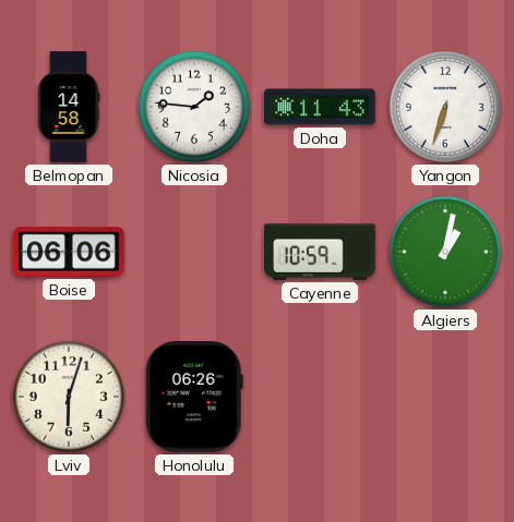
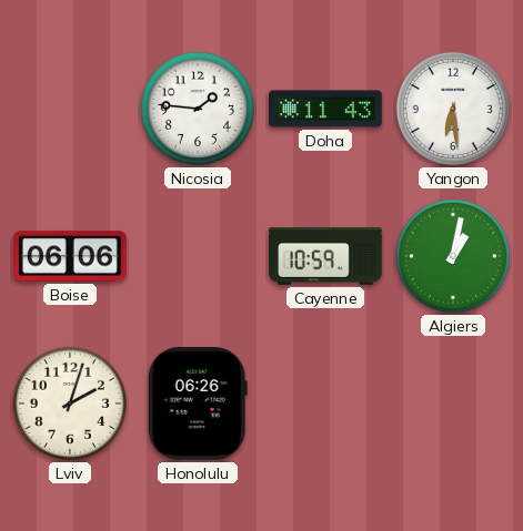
Belmopan: 14:58 -> none (69, 107)
Yangon: 6:33 -> 6:29 (453, 109)
Lviv: 6:03 -> 2:03 (70, 404)
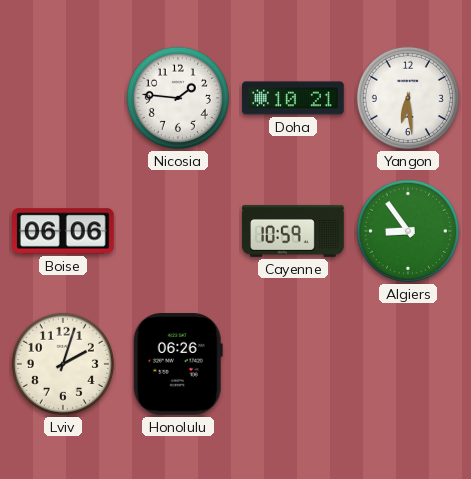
Doha: 11:43 -> 10:21 (294, 98)
Algiers: 1:02 -> 8:54 (408, 231)
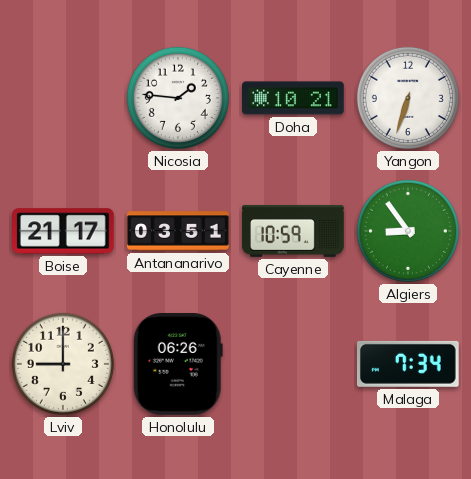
Yangon: 6:29 -> 6:33 (408, 98)
Boise: 06:06 -> 21:17 (64, 231)
Antananarivo: none -> 03:51 (178, 231)
Lviv: 2:03 -> 9:00 (63, 364)
Malaga: none -> 7:34 (408, 364)
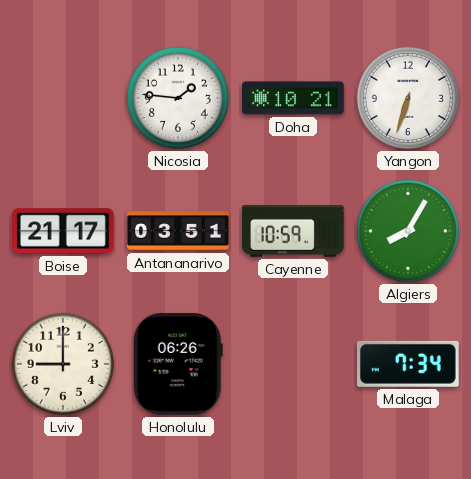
Algiers: 8:54 -> 8:05 (408, 231)
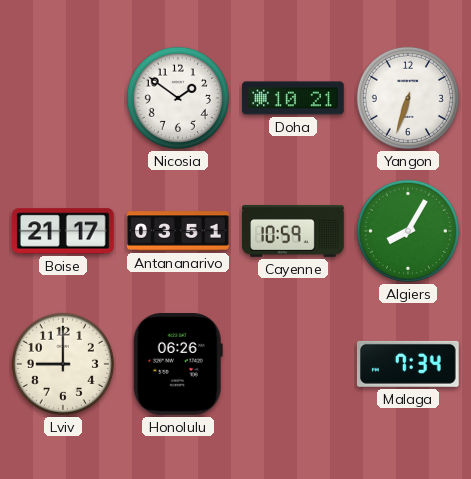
Nicosia: 1:46 -> 1:51 (178, 98)
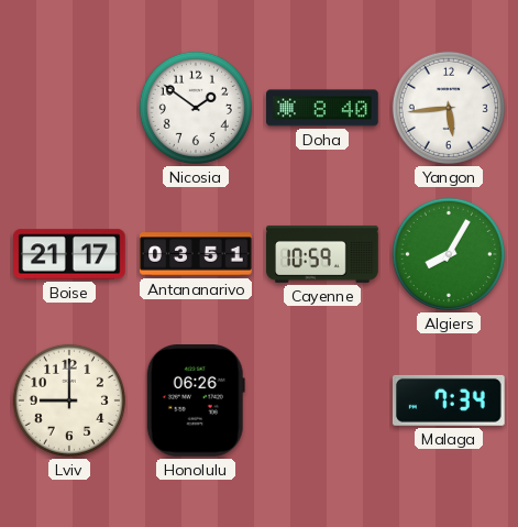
Doha: 10:21 -> 8:40 (323, 108)
Yangon: 6:33 -> 5:44 (449, 108)
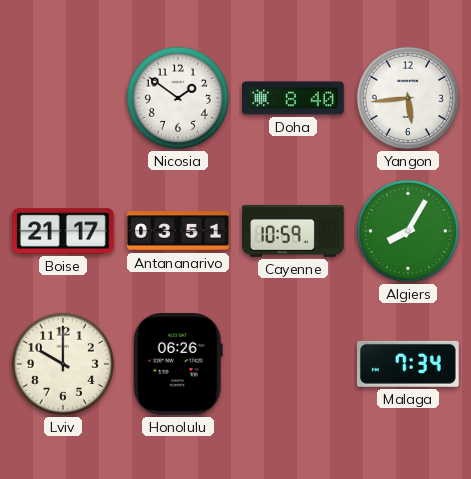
Lviv: 9:00 -> 10:00 (63, 364)
